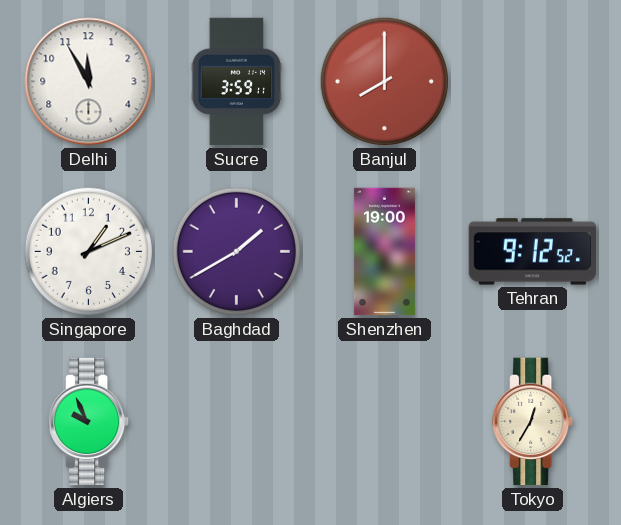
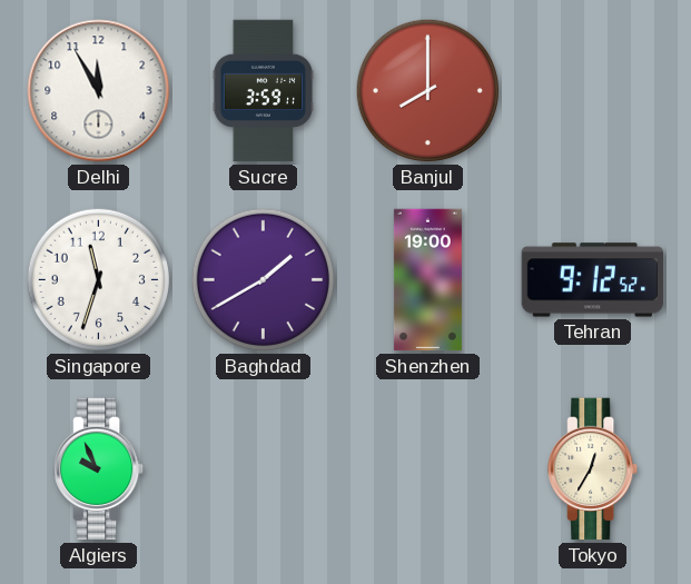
Singapore: 1:11 -> 11:33 (98, 279)
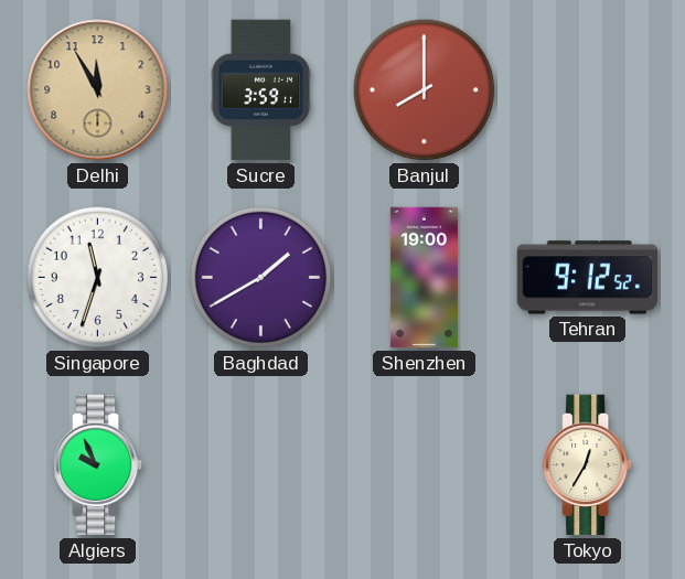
Delhi dial: white -> champagne (98, 90)
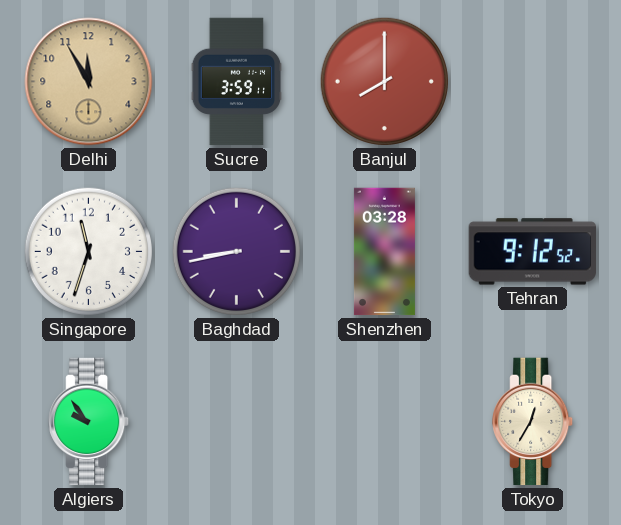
Baghdad: 1:40 -> 8:43 (236, 251)
Shenzhen: 19:00 -> 03:28 (384, 252)
Algiers: 9:56 -> 9:54 (89, 422)
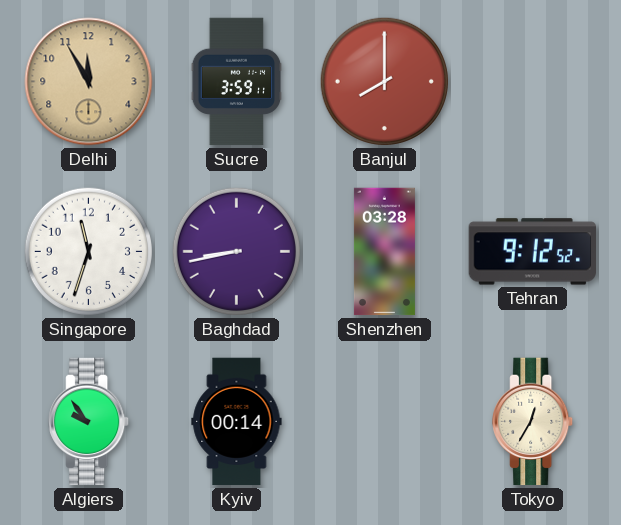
Kyiv: none -> 00:14 (237, 422)
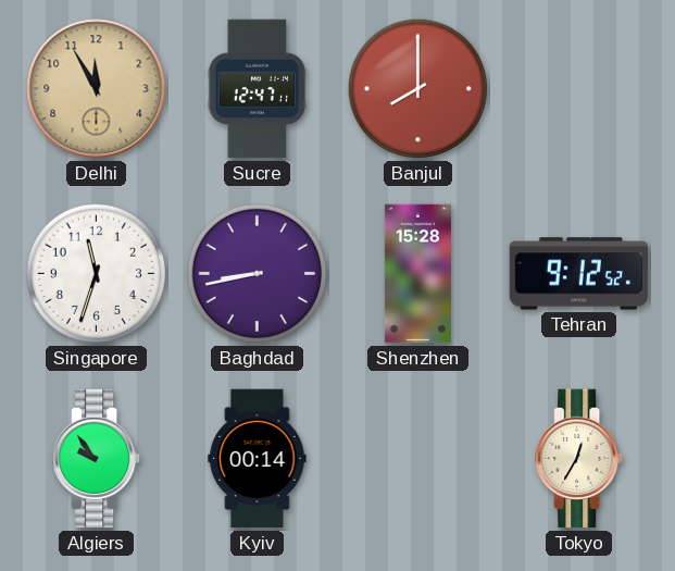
Sucre: 3:59 -> 12:47 (258, 89)
Shenzhen: 03:28 -> 15:28 (417, 274)
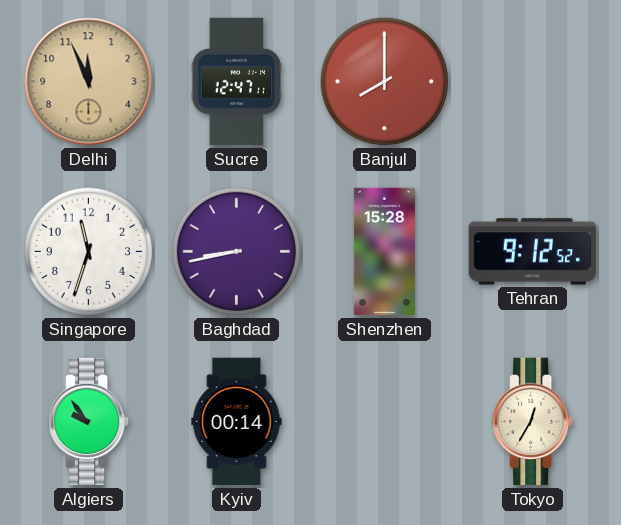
Delhi: 11:55 -> 11:56 (89, 82)
